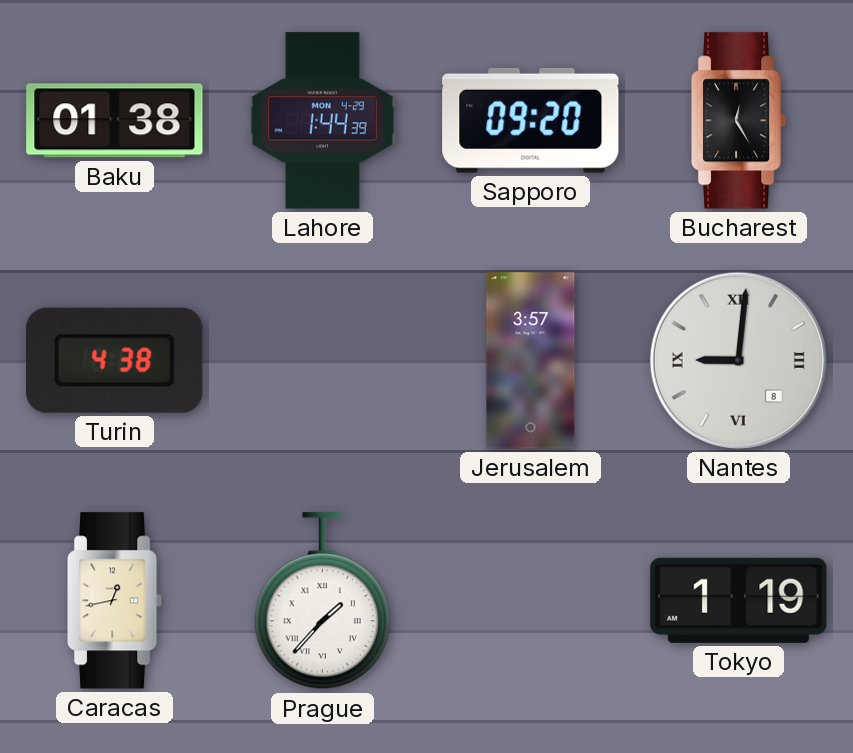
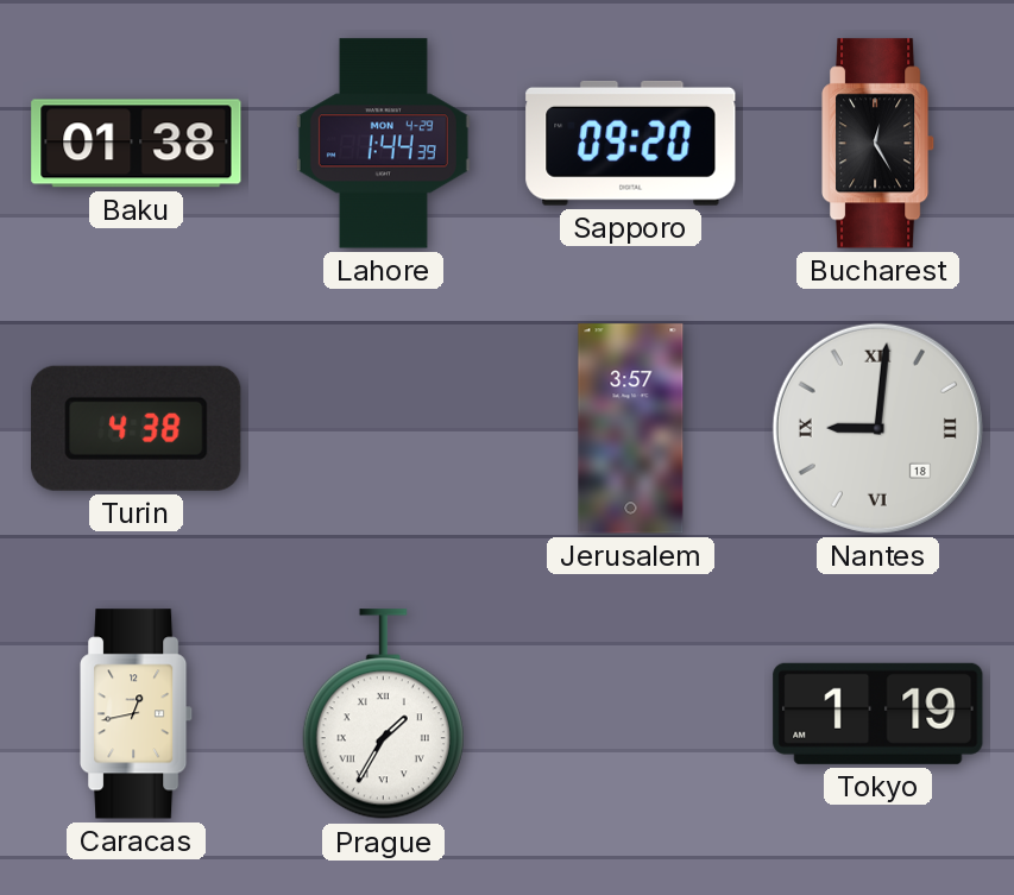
Nantes date: 8 -> 18 (877, 428)
Prague: 1:37 -> 1:35 (383, 714)
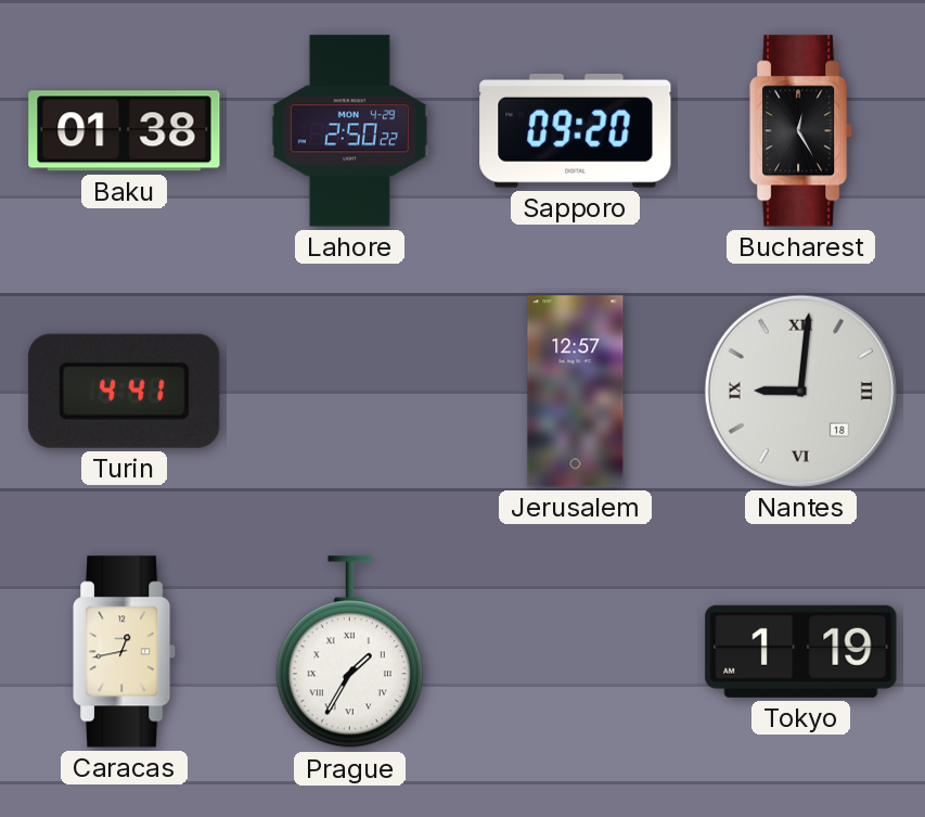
Lahore: 1:44 -> 2:50 (349, 131)
Turin: 4:38 -> 4:41 (125, 391)
Jerusalem: 3:57 -> 12:57 (576, 392)
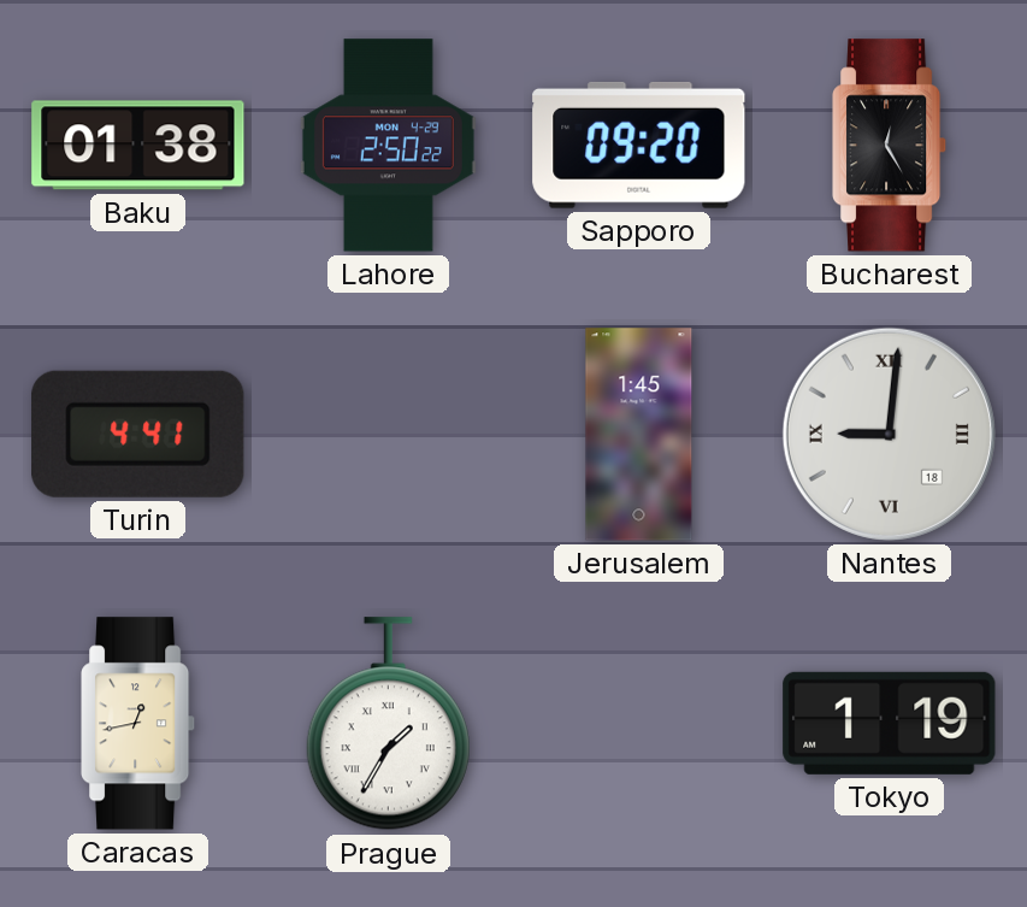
Jerusalem: 12:57 -> 1:45 (639, 435)
